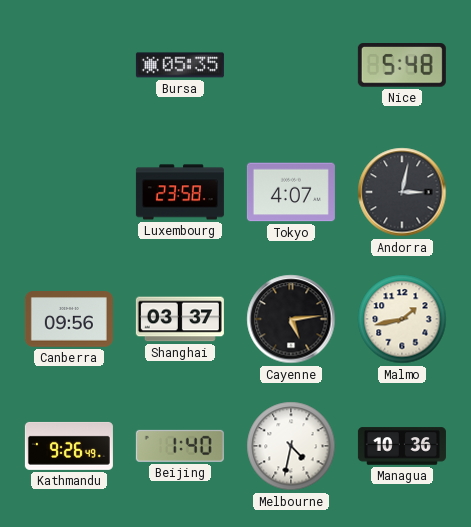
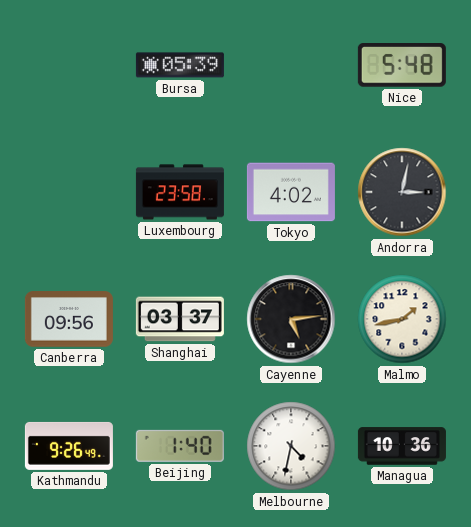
Bursa: 05:35 -> 05:39 (180, 65)
Tokyo: 4:07 -> 4:02 (291, 192)
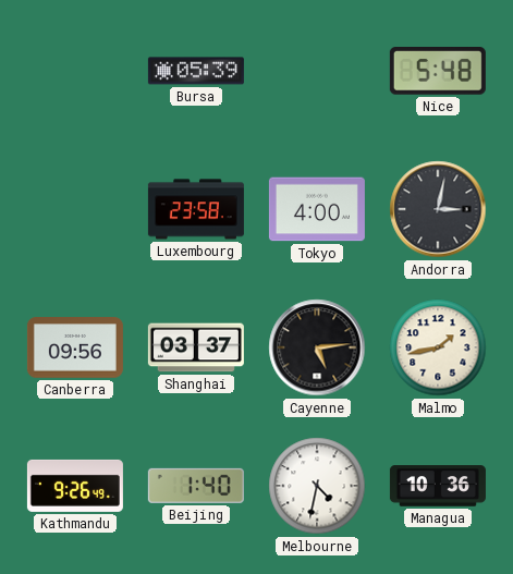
Tokyo: 4:02 -> 4:00 (317, 209)
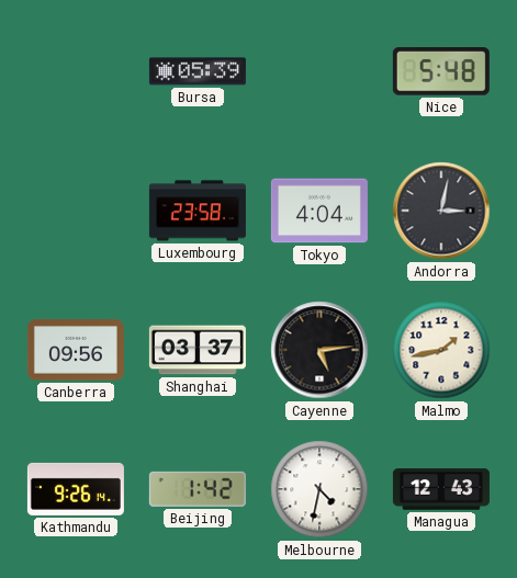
Tokyo: 4:00 -> 4:04 (319, 211)
Kathmandu: 9:26:49 -> 9:26:14 (76, 489)
Beijing: 1:40 -> 1:42 (198, 489)
Managua: 10:36 -> 12:43 (441, 489)
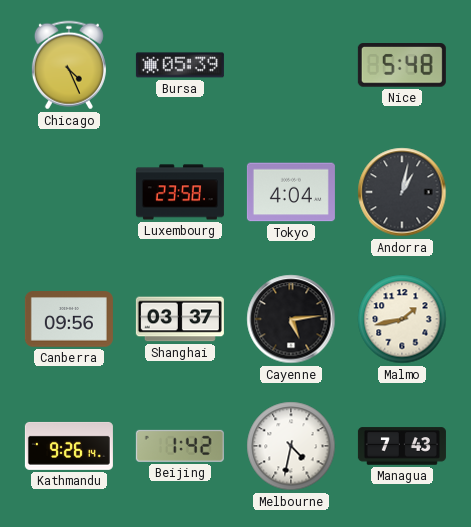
Chicago: none -> 4:26 (69, 65)
Andorra: 3:02 -> 1:02 (402, 192)
Managua: 12:43 -> 7:43 (402, 446)
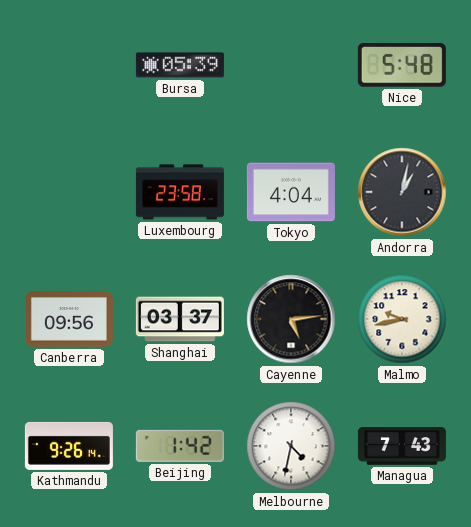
Chicago: 4:26 -> none (69, 65)
Malmo: 1:43 -> 9:43 (402, 319)
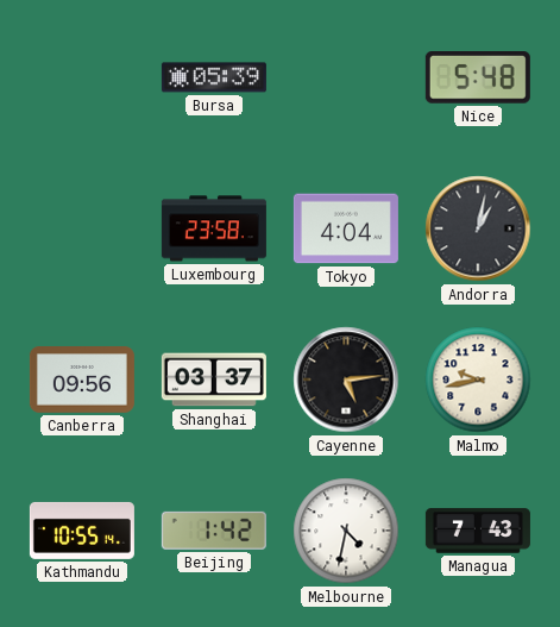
Kathmandu: 9:26 -> 10:55 (82, 531)
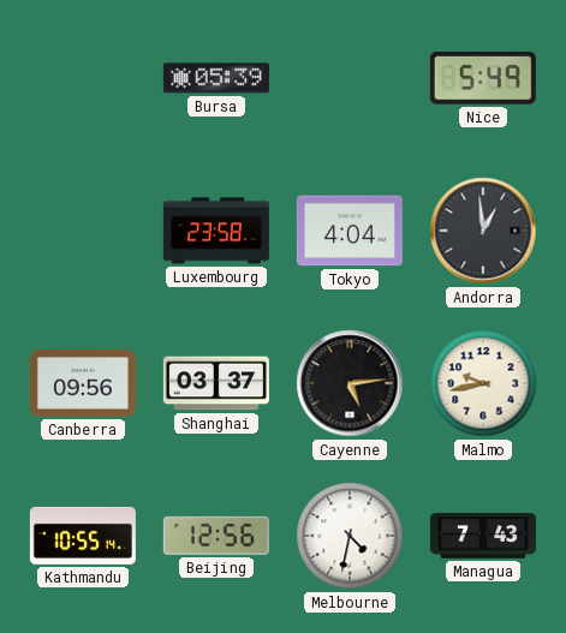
Nice: 5:48 -> 5:49 (483, 79)
Andorra: 1:02 -> 12:59 (483, 231)
Beijing: 1:42 -> 12:56 (216, 536)
